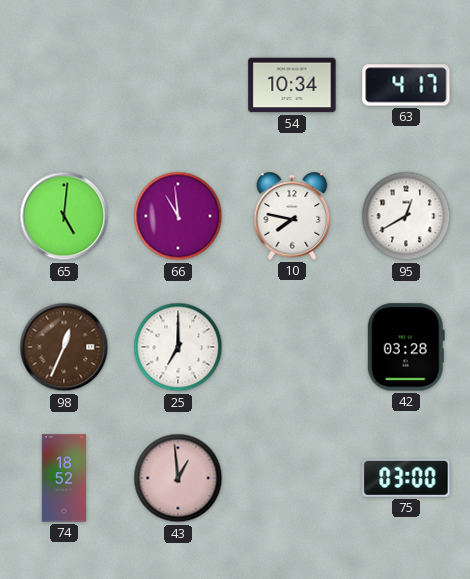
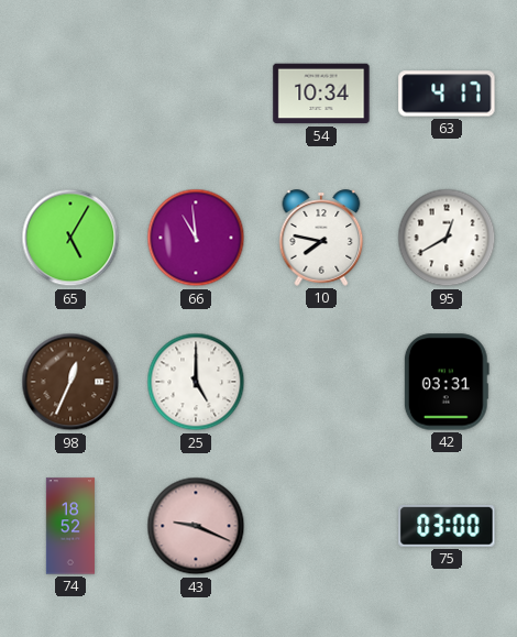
65: 5:01 -> 5:05 (70, 238)
25: 7:00 -> 5:00 (196, 382)
42: 03:28 -> 03:31 (447, 382)
43: 12:59 -> 9:19 (196, 526)
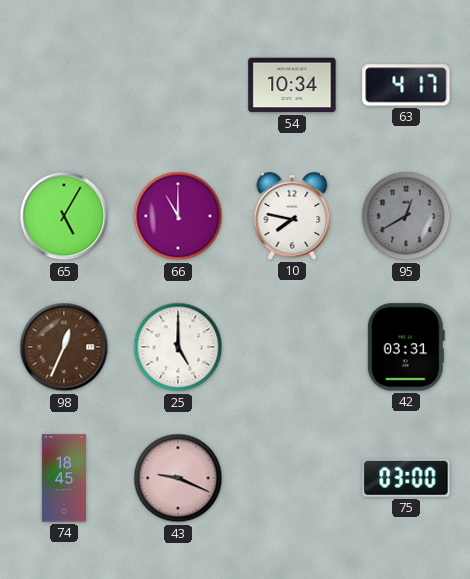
66: 10:59 -> 11:00 (178, 216)
95 dial: white -> grey (406, 216)
74: 18:52 -> 18:45 (64, 478)
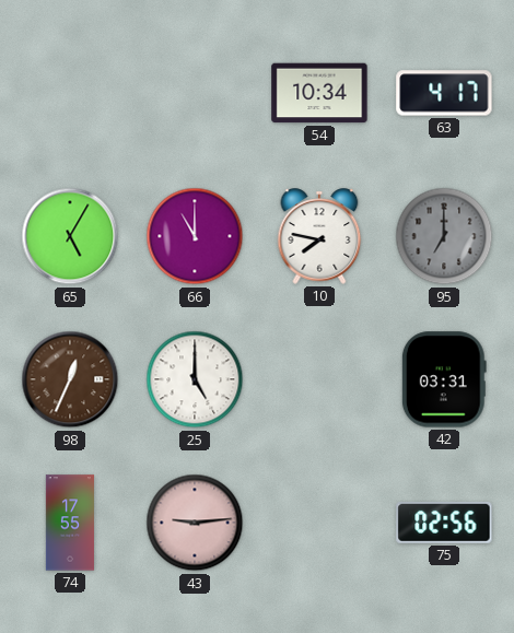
95: 12:40 -> 7:00 (444, 236)
74: 18:45 -> 17:55 (70, 523)
43: 9:19 -> 9:14 (195, 523)
75: 03:00 -> 02:56 (444, 523)
